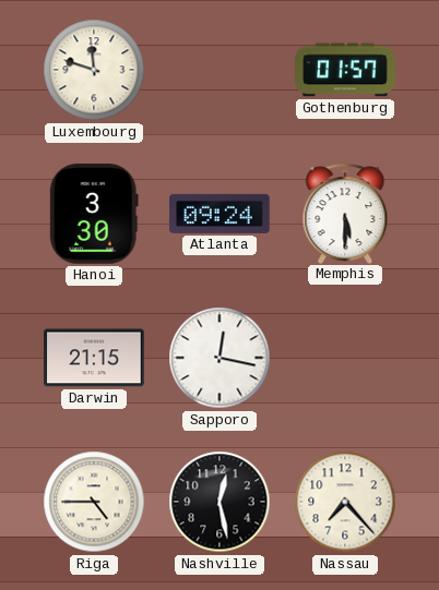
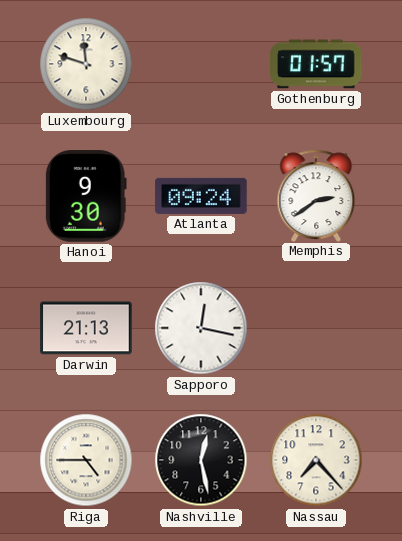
Hanoi: 3:30 -> 9:30 (86, 196)
Memphis: 5:30 -> 2:39 (316, 195)
Darwin: 21:15 -> 21:13 (86, 328)
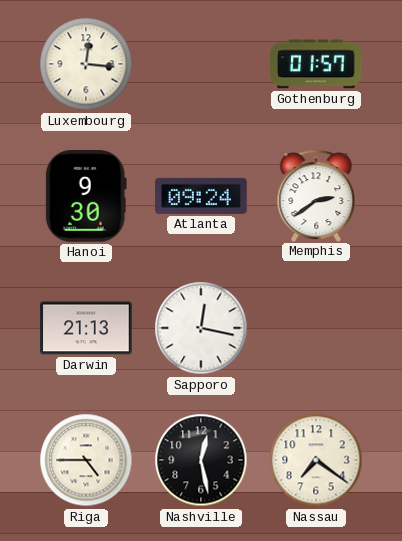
Luxembourg: 11:48 -> 12:16 (86, 64)
Nassau: 7:23 -> 7:21 (316, 460)
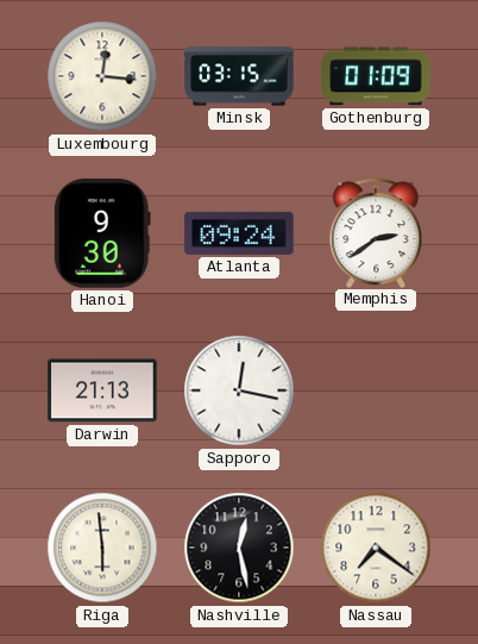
Minsk: none -> 03:15 (239, 76)
Gothenburg: 01:57 -> 01:09 (376, 76)
Riga: 4:45 -> 5:59 (102, 548)
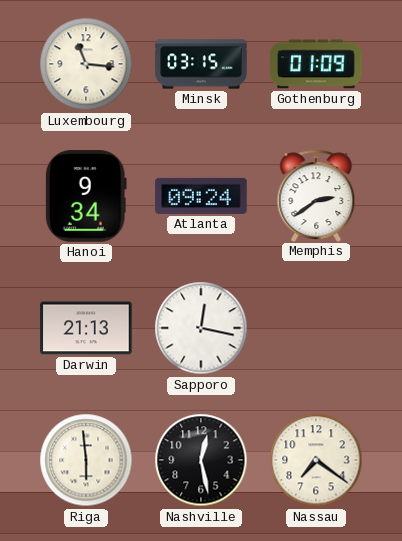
Luxembourg: 12:16 -> 11:16 (86, 64)
Hanoi: 9:30 -> 9:34 (86, 196)
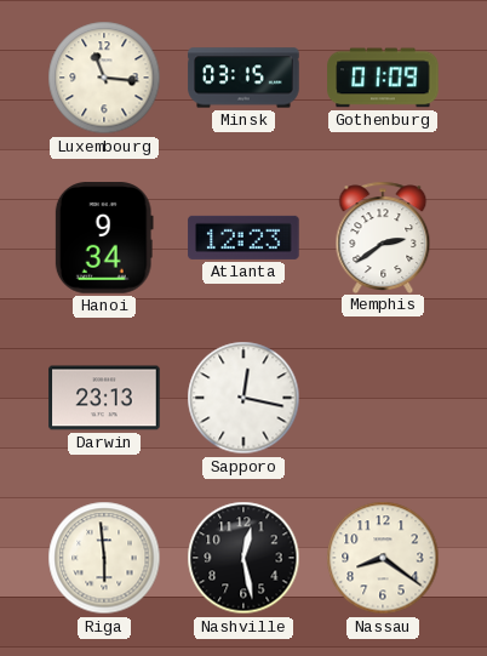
Atlanta: 09:24 -> 12:23 (243, 238)
Darwin: 21:13 -> 23:13 (104, 398)
Nassau: 7:21 -> 8:21 (383, 558)
